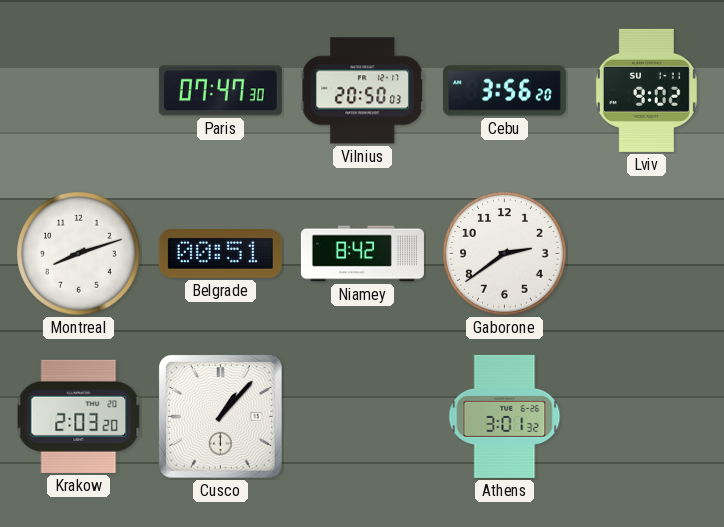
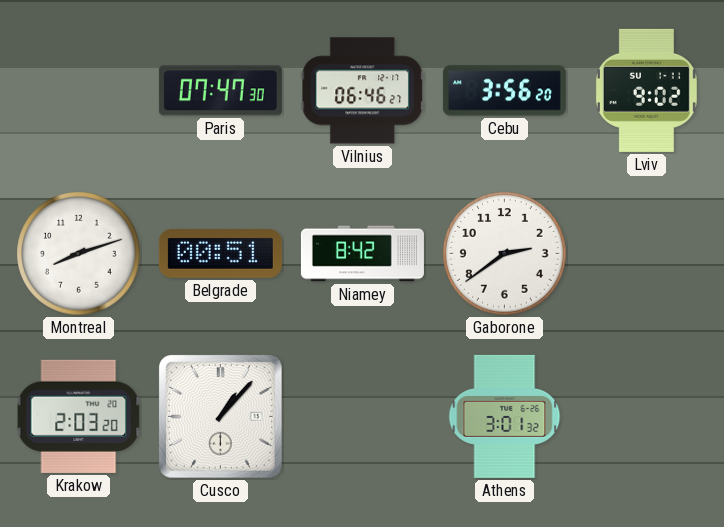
Vilnius: 20:50 -> 06:46 (363, 91)
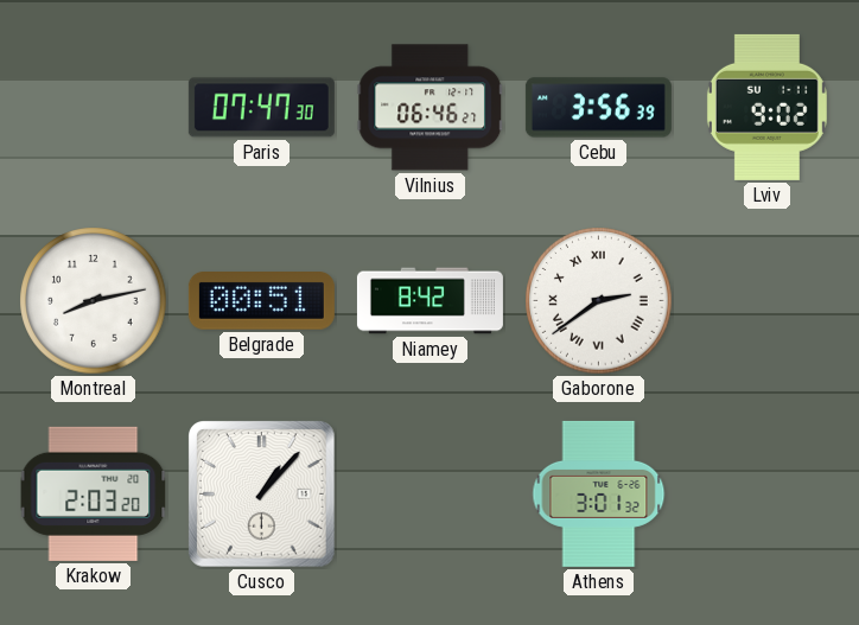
Cebu: 3:56:20 -> 3:56:39 (598, 108)
Montreal: 8:12 -> 8:13 (94, 301)
Gaborone numerals: Arabic -> Roman (599, 301)
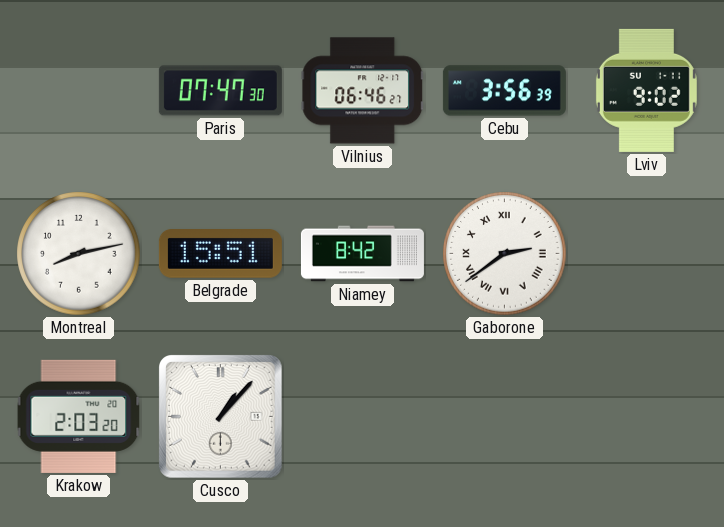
Belgrade: 00:51 -> 15:51 (220, 254)
Athens: 3:01 -> none (599, 493)
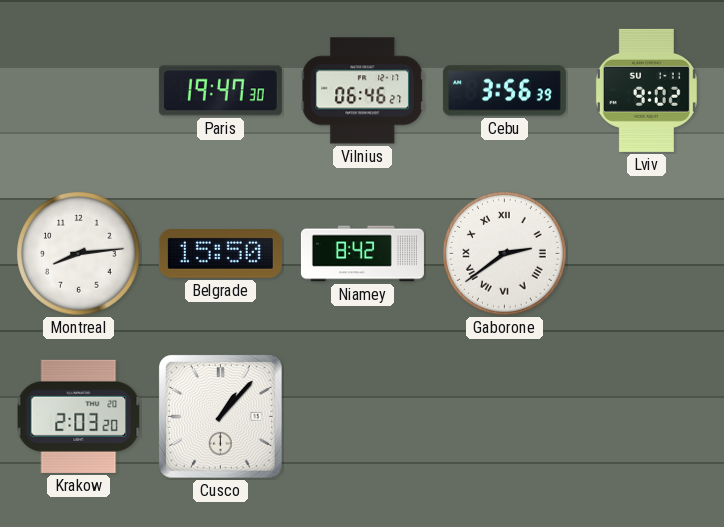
Paris: 07:47 -> 19:47 (220, 91)
Montreal: 8:13 -> 8:14 (79, 254)
Belgrade: 15:51 -> 15:50 (220, 254)
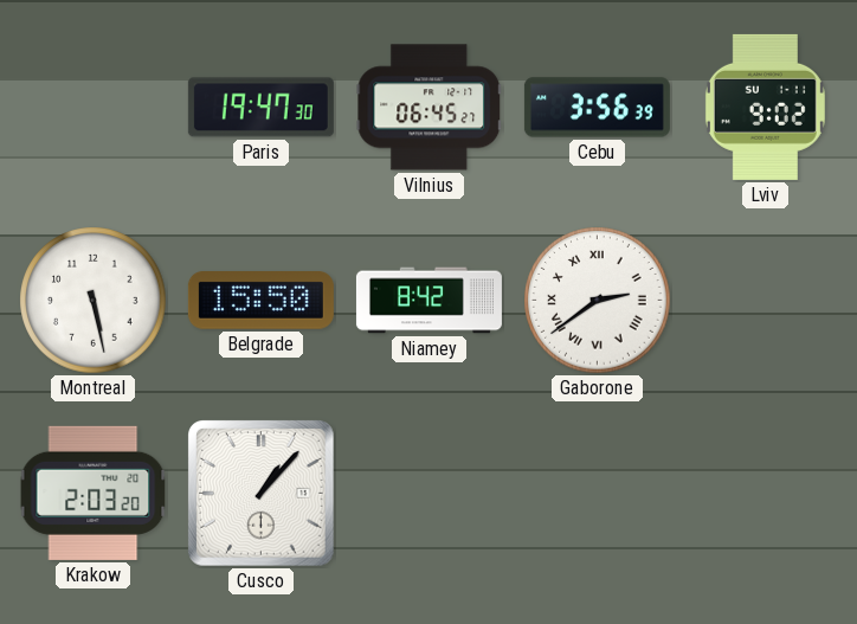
Vilnius: 06:46 -> 06:45 (430, 108)
Montreal: 8:14 -> 5:28 (94, 301)
